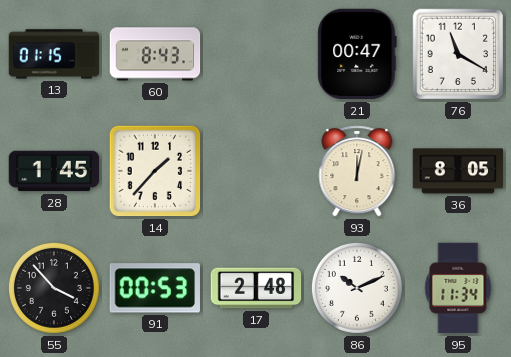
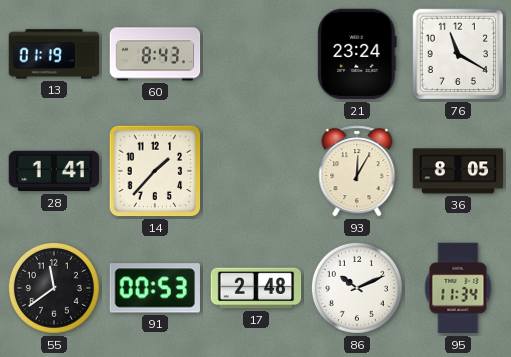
13: 01:15 -> 01:19 (54, 54)
21: 00:47 -> 23:24 (357, 54)
28: 1:45 -> 1:41 (54, 171)
93: 12:02 -> 12:05 (357, 171)
55: 3:53 -> 11:39 (54, 288)
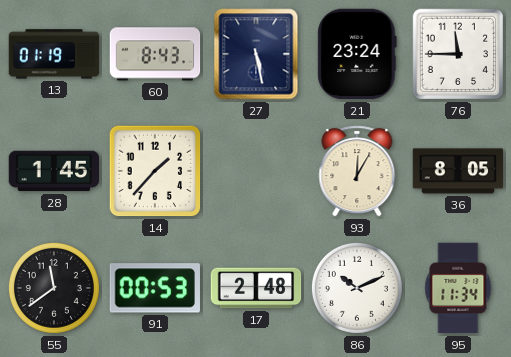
27: none -> 5:28 (256, 54)
76: 11:20 -> 11:45 (458, 54)
28: 1:41 -> 1:45 (54, 171)
